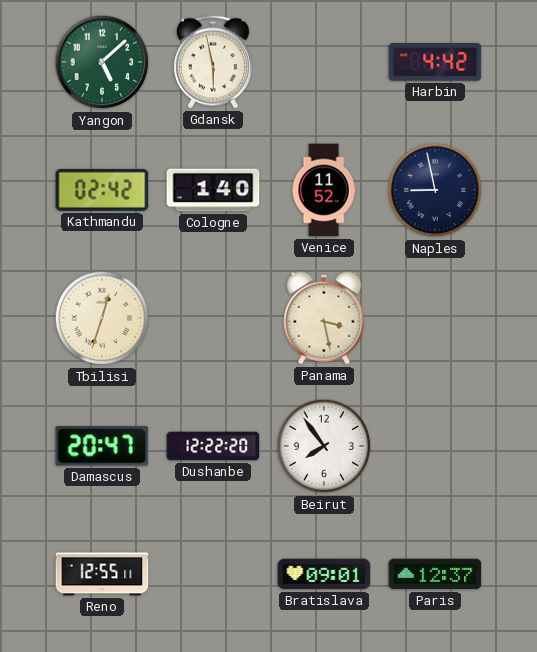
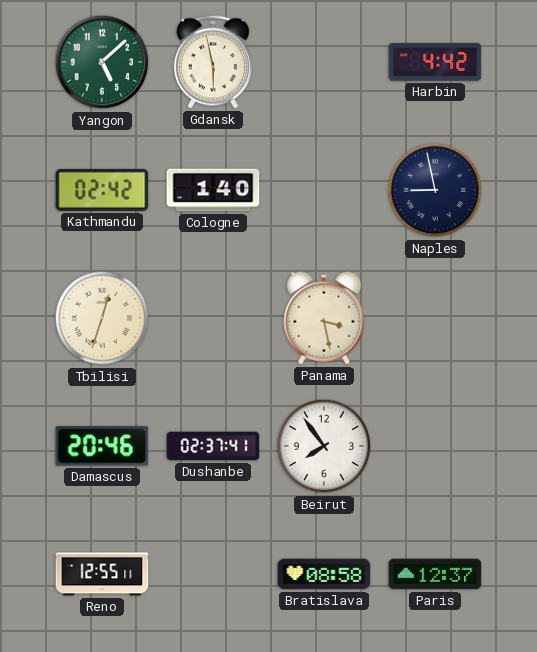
Venice: 11:52 -> none (324, 190)
Damascus: 20:47 -> 20:46 (102, 446)
Dushanbe: 12:22 -> 02:37 (213, 446)
Bratislava: 09:01 -> 08:58 (324, 574)
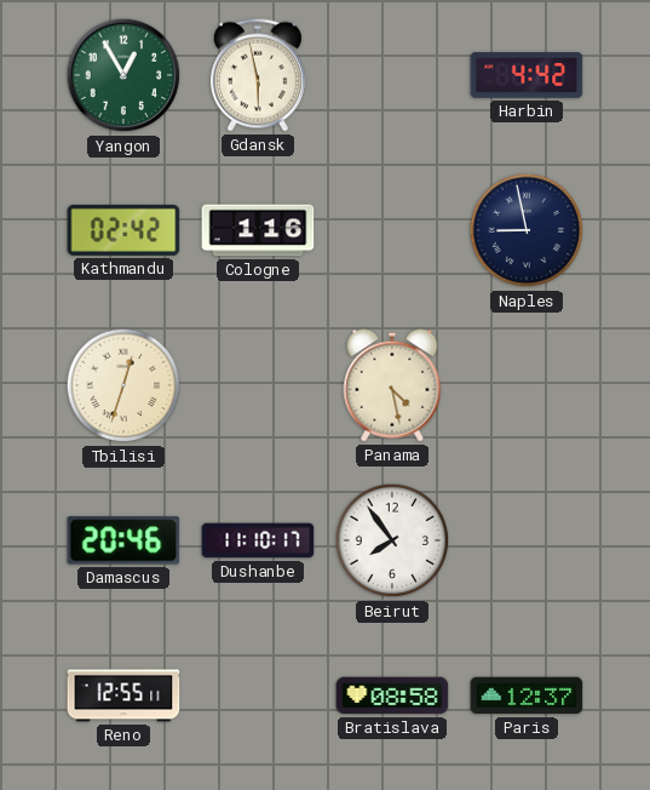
Yangon: 5:08 -> 12:55 (123, 75)
Cologne: 1:40 -> 1:16 (258, 230)
Panama: 3:28 -> 4:28 (392, 385)
Dushanbe: 02:37 -> 11:10 (258, 540)
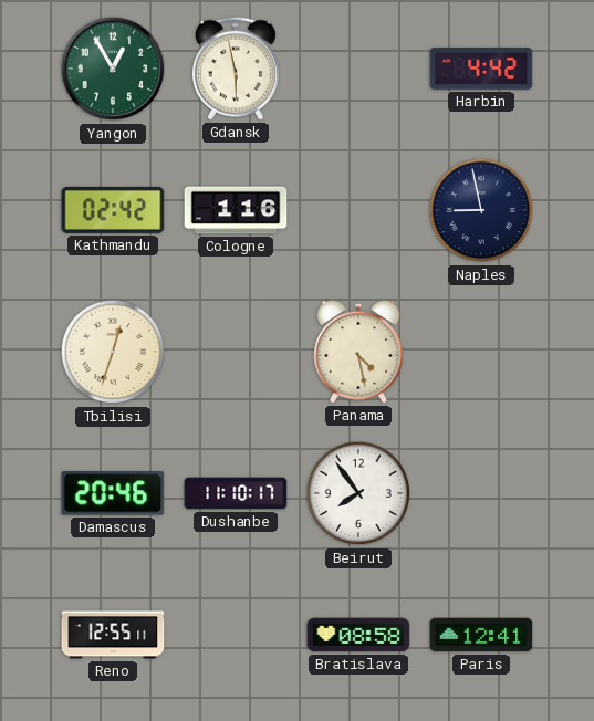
Paris: 12:37 -> 12:41 (481, 635)
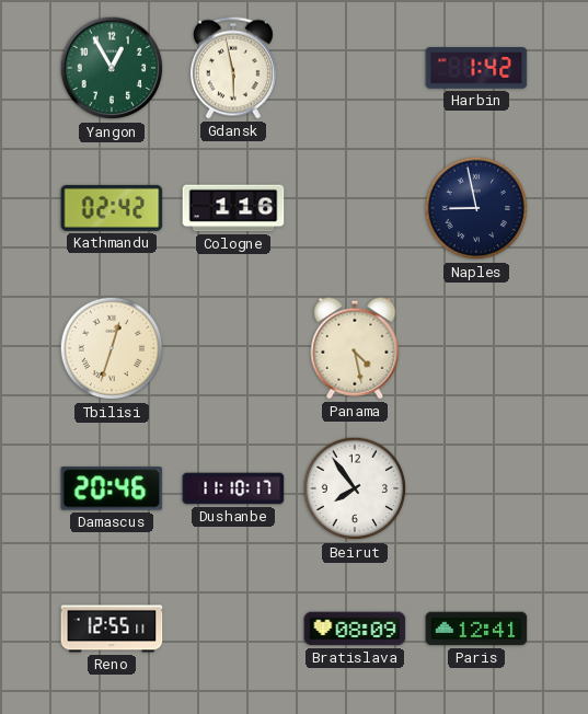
Harbin: 4:42 -> 1:42 (476, 68)
Bratislava: 08:58 -> 08:09 (355, 629)
